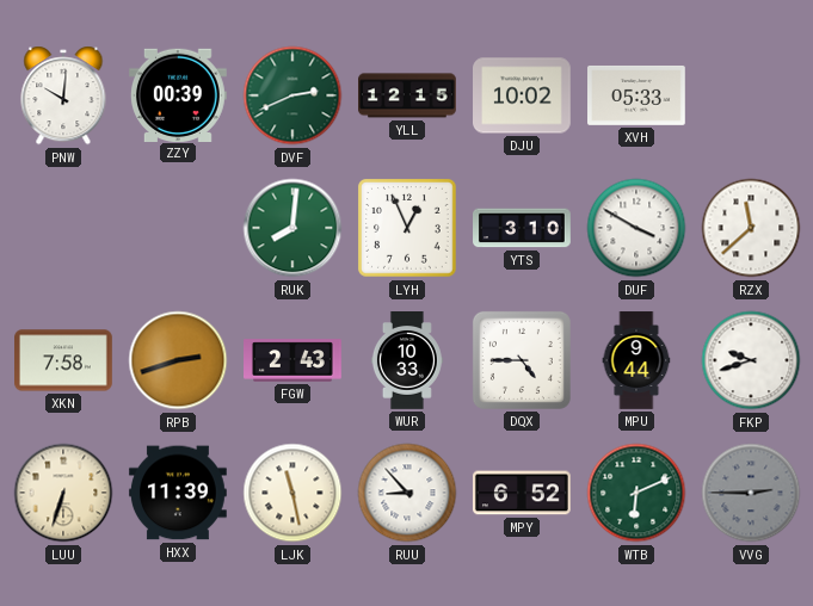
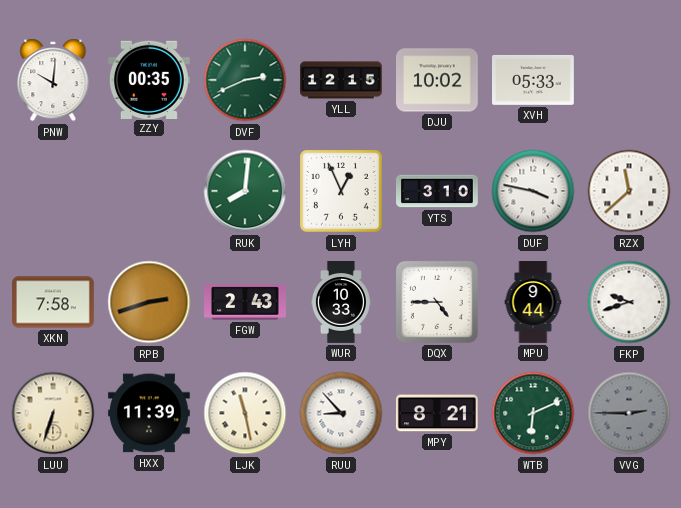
ZZY: 00:39 -> 00:35 (149, 79)
DUF: 3:50 -> 3:47 (533, 191)
MPY: 6:52 -> 8:21 (437, 413)
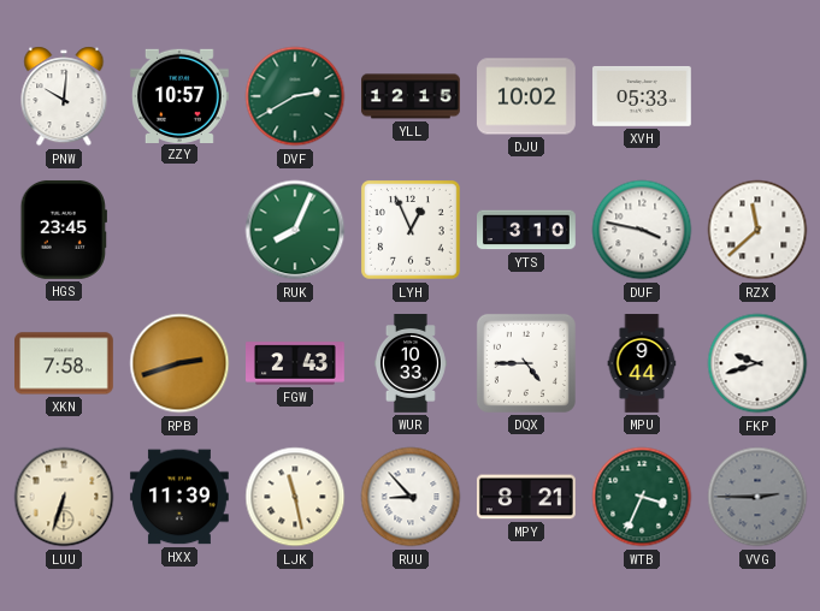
ZZY: 00:35 -> 10:57 (179, 95)
DVF: 2:41 -> 2:40 (295, 96)
HGS: none -> 23:45 (64, 230)
RUK: 8:01 -> 8:04 (295, 230)
WTB: 6:11 -> 3:34 (642, 497)
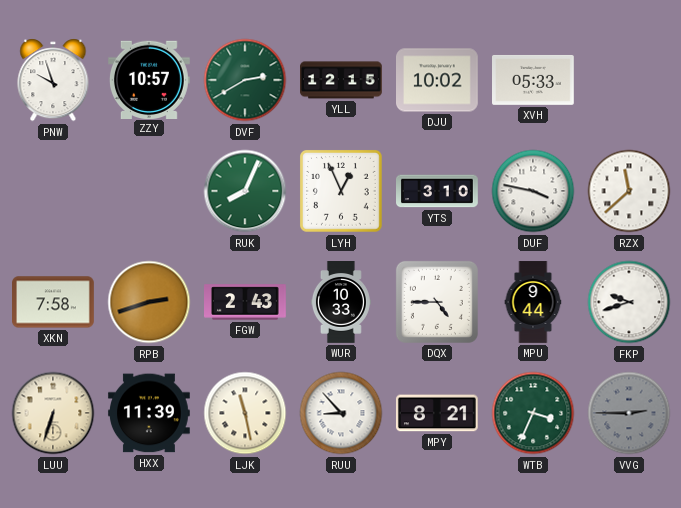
PNW: 10:01 -> 9:57 (53, 80)
HGS: 23:45 -> none (64, 230)
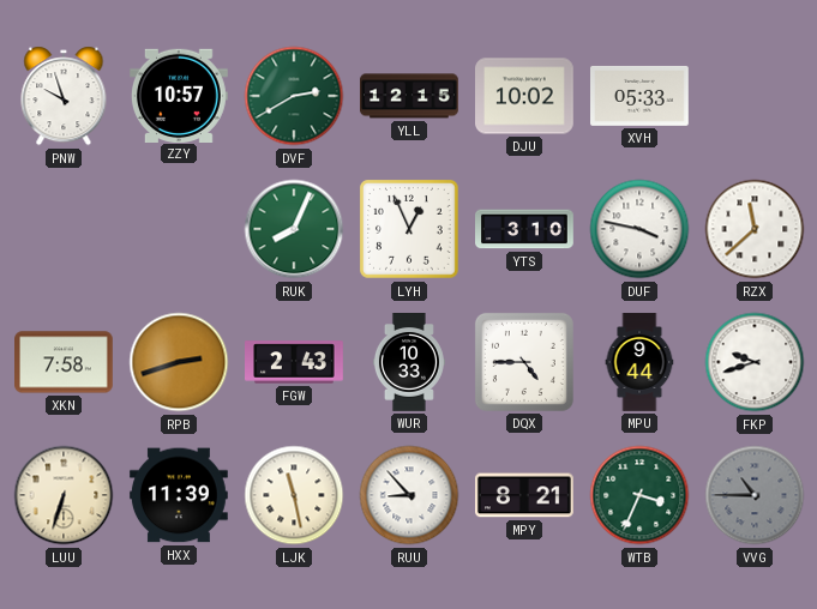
VVG: 2:45 -> 10:45 (755, 495)
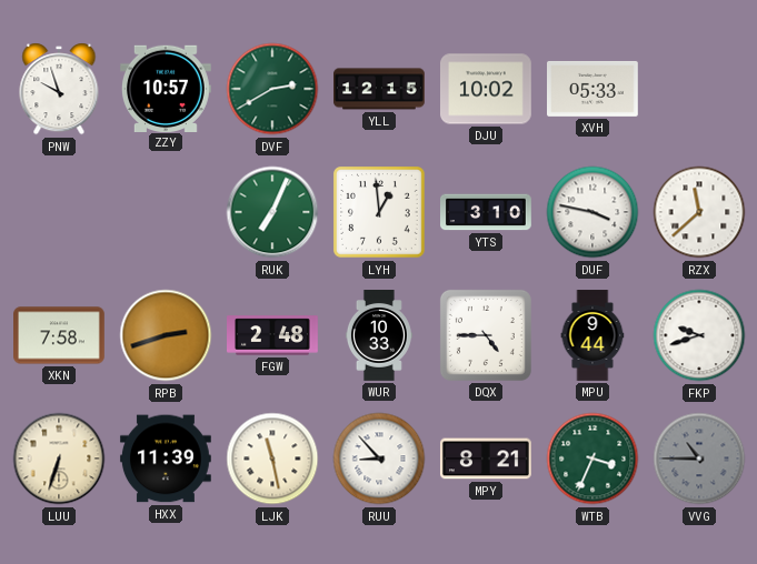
RUK: 8:04 -> 7:04 (272, 212)
LYH: 12:56 -> 12:59 (379, 212)
FGW: 2:43 -> 2:48 (273, 335)
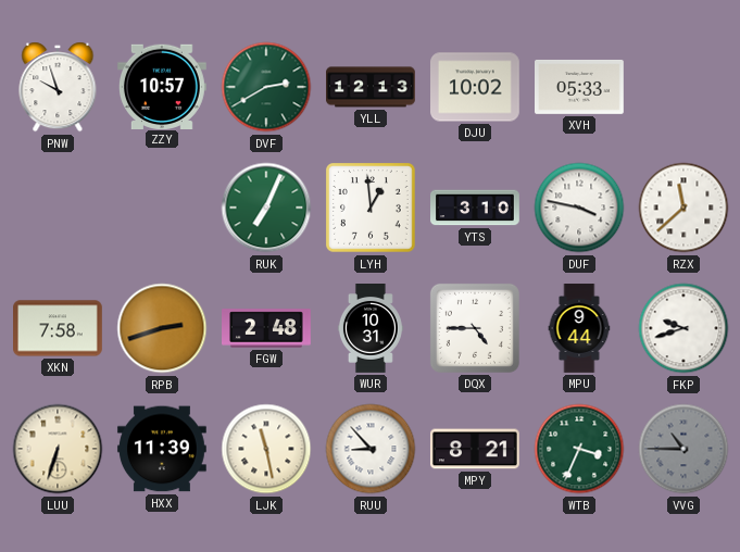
YLL: 12:15 -> 12:13 (372, 87)
WUR: 10:33 -> 10:31 (371, 329)
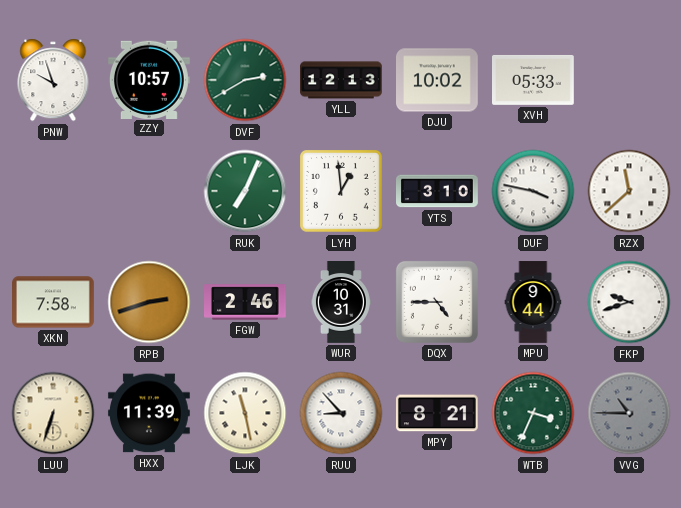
FGW: 2:48 -> 2:46 (246, 302)
